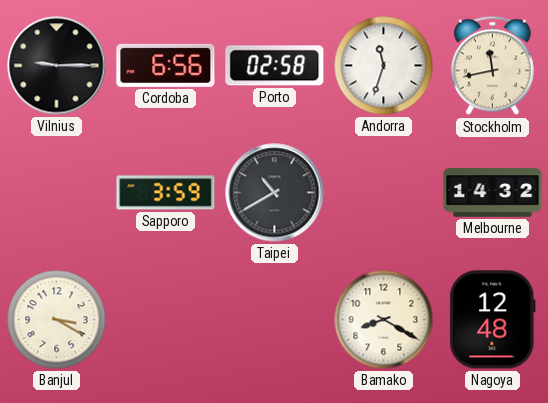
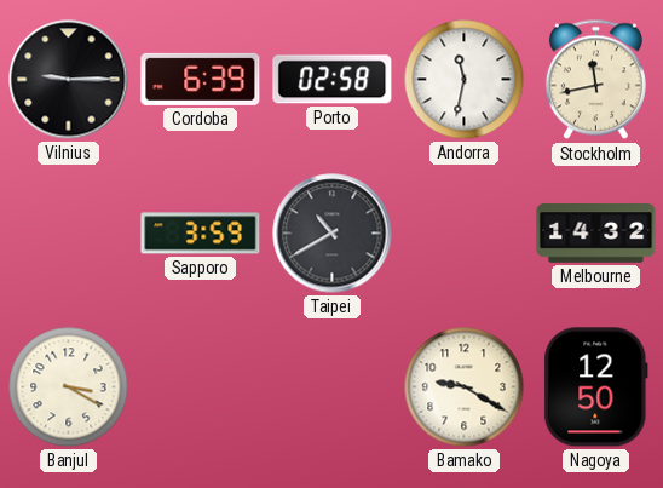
Cordoba: 6:56 -> 6:39 (201, 79)
Andorra: 11:33 -> 11:32 (465, 80)
Bamako: 8:20 -> 9:20 (465, 387)
Nagoya: 12:48 -> 12:50 (596, 387)
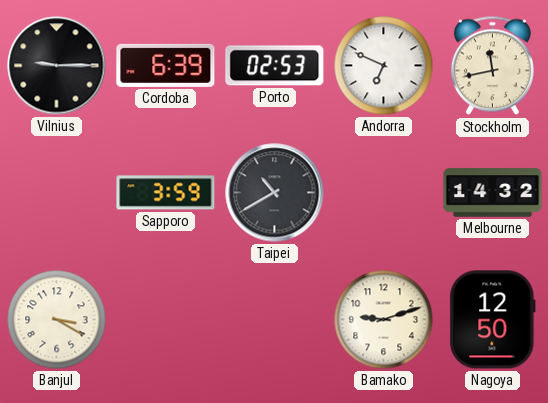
Porto: 02:58 -> 02:53 (275, 66)
Andorra: 11:32 -> 6:49 (384, 66)
Bamako: 9:20 -> 9:12 (384, 320)
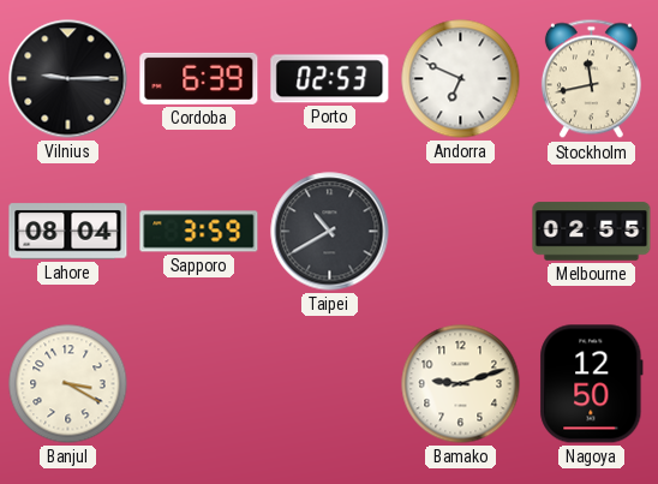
Lahore: none -> 08:04 (68, 232)
Melbourne: 14:32 -> 02:55 (592, 232)
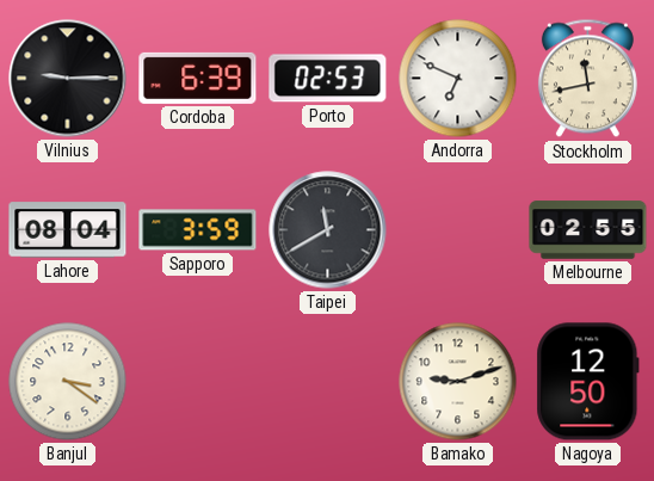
Taipei: 10:40 -> 11:40 (328, 230)
Banjul: 3:20 -> 3:21 (68, 382)
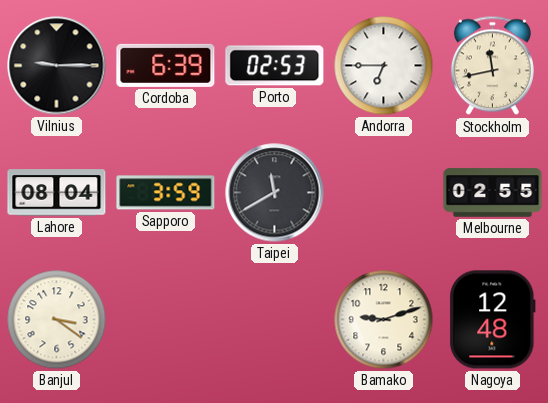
Andorra: 6:49 -> 6:45 (384, 66)
Nagoya: 12:50 -> 12:48 (493, 320)
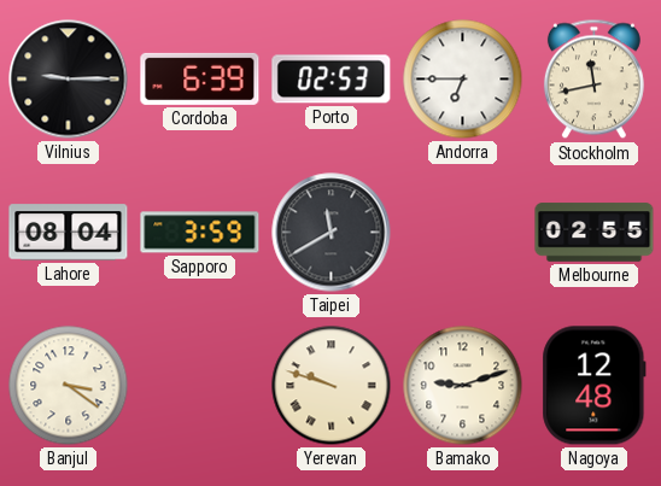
Yerevan: none -> 9:48 (332, 386)
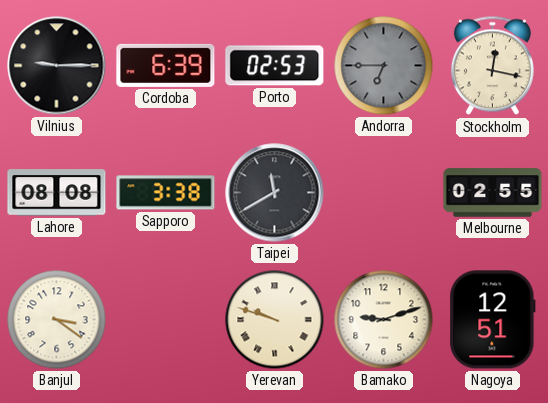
Andorra dial: white -> grey (384, 66)
Stockholm: 11:43 -> 12:17 (492, 66)
Lahore: 08:04 -> 08:08 (57, 193)
Sapporo: 3:59 -> 3:38 (166, 193)
Nagoya: 12:48 -> 12:51 (493, 320)
